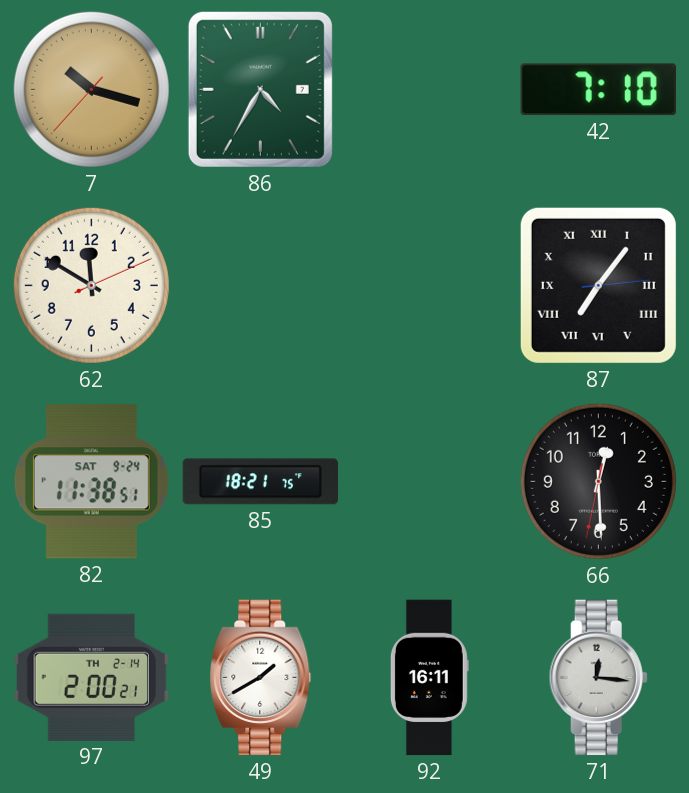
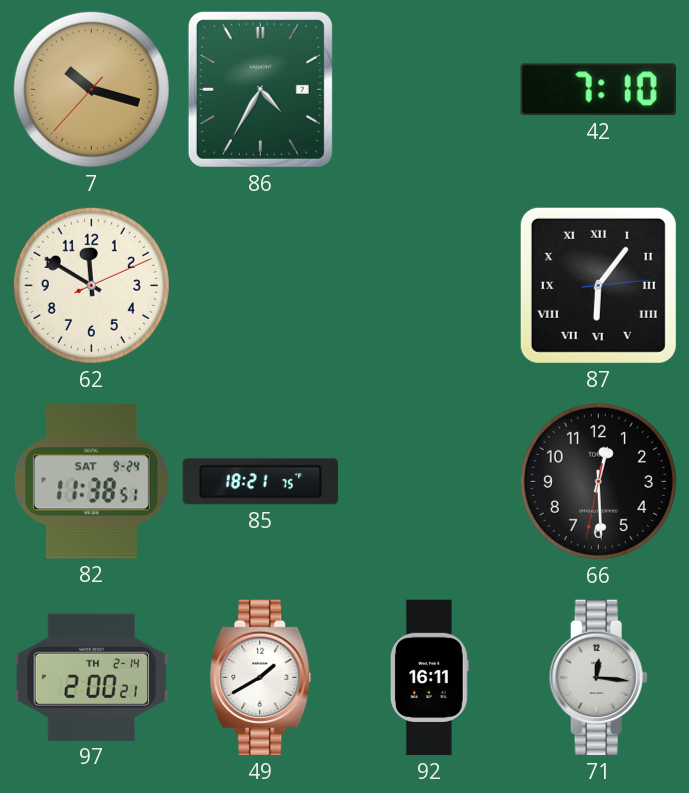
87: 7:06 -> 6:06 (598, 285)
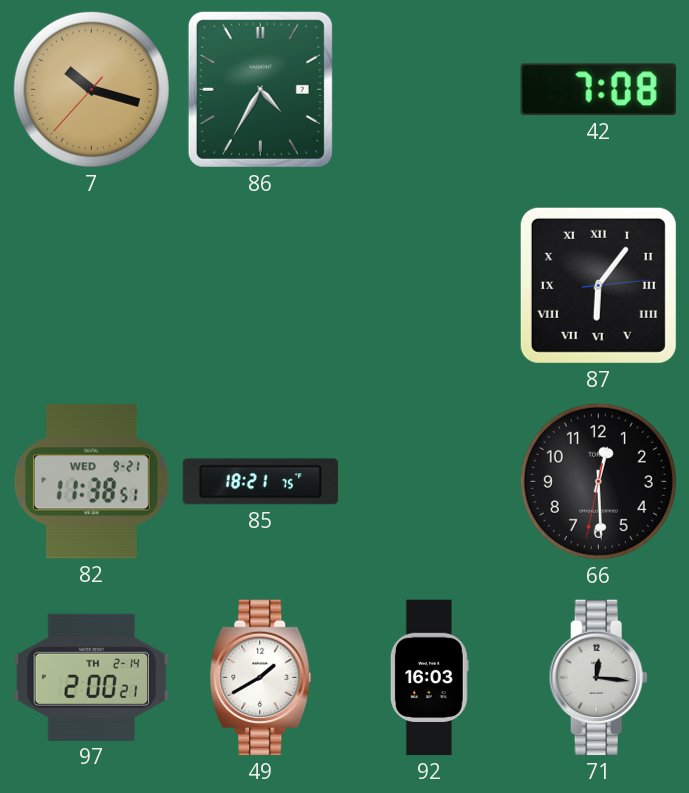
42: 7:10 -> 7:08 (598, 90)
62: 11:50 -> none (91, 285)
82 date: SAT 9-24 -> WED 9-21 (91, 482)
92: 16:11 -> 16:03 (429, 678)
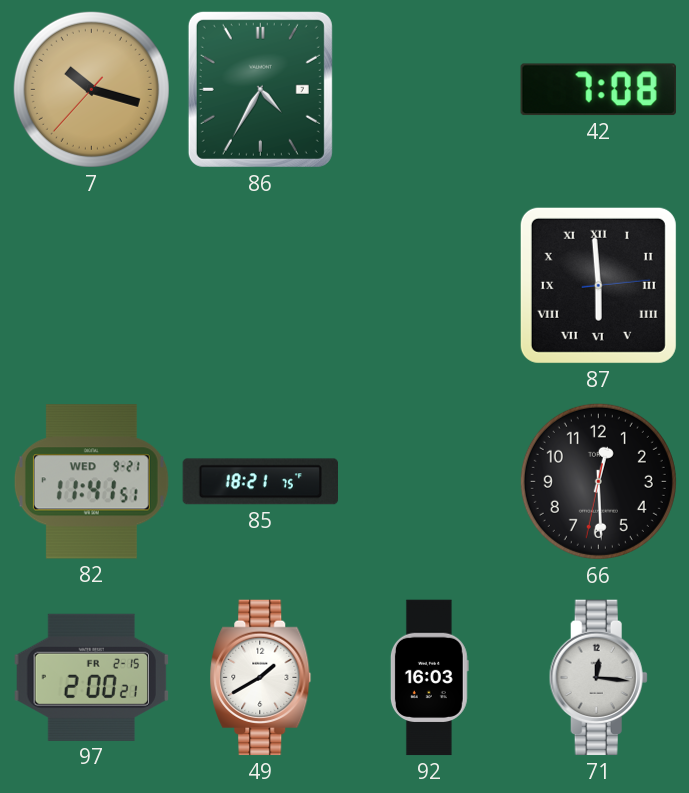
87: 6:06 -> 5:59 (598, 285)
82: 11:38 -> 11:41 (91, 482)
97 date: TH 2-14 -> FR 2-15 (91, 677)
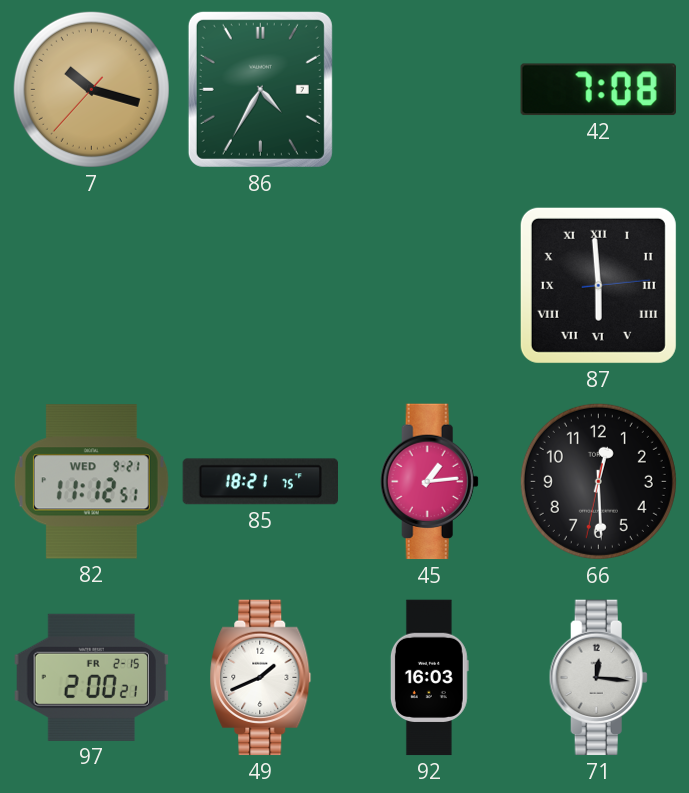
82: 11:41 -> 11:12 (91, 482)
45: none -> 1:14 (429, 482)
49: 1:40 -> 1:41 (261, 678)
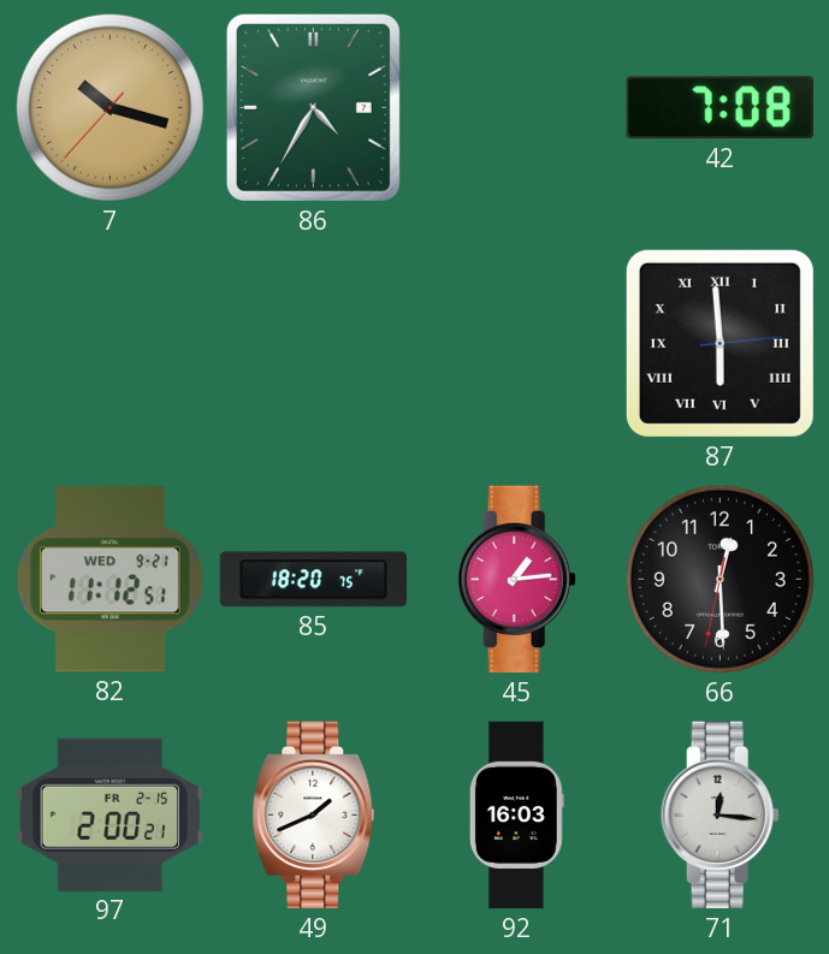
85: 18:21 -> 18:20 (314, 580)
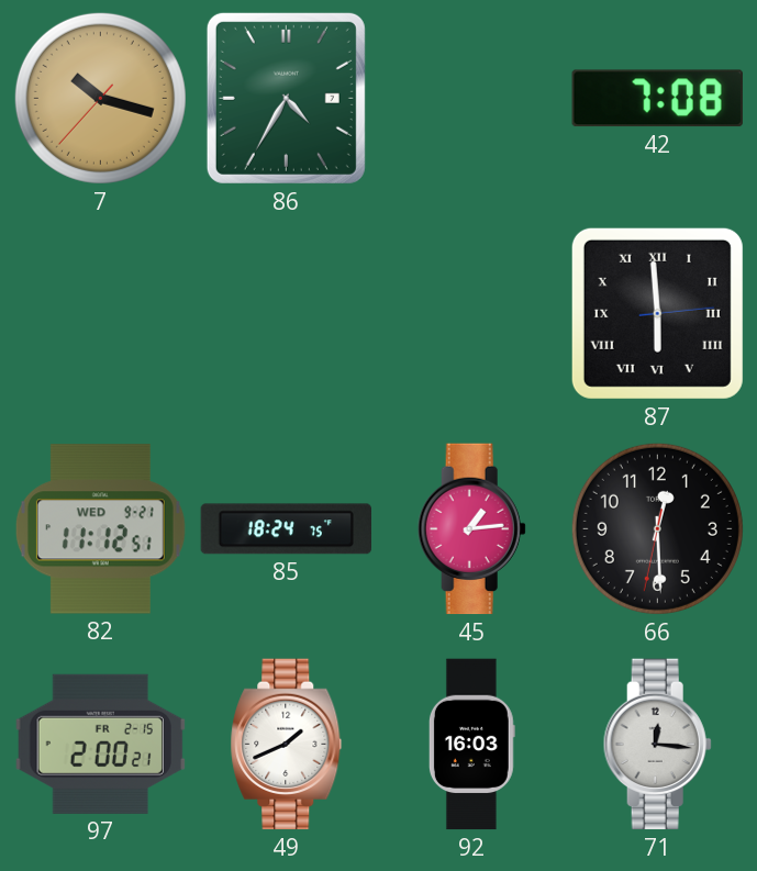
85: 18:20 -> 18:24 (287, 529)
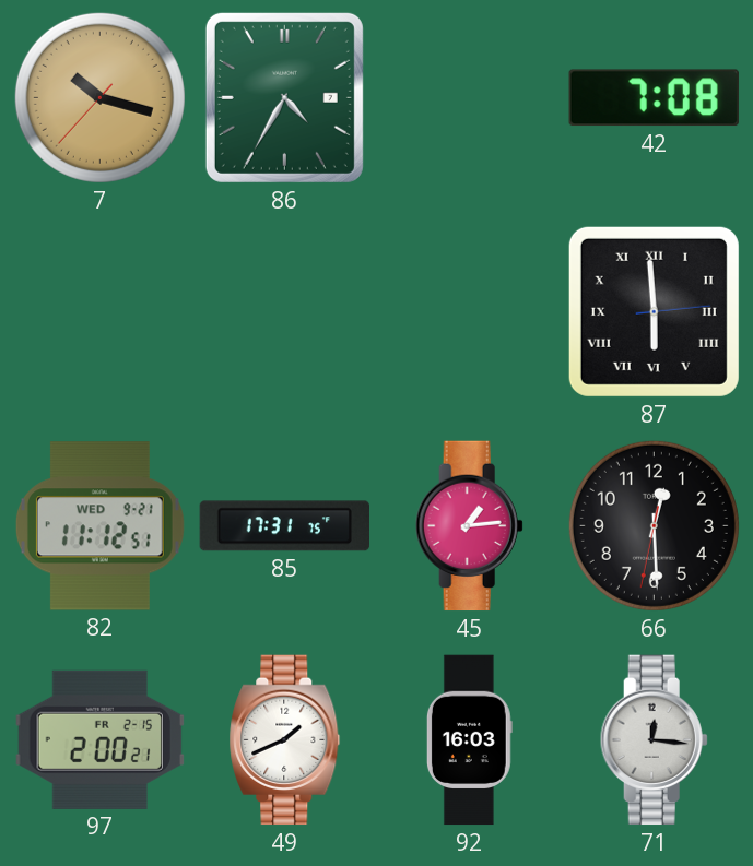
85: 18:24 -> 17:31 (285, 526)
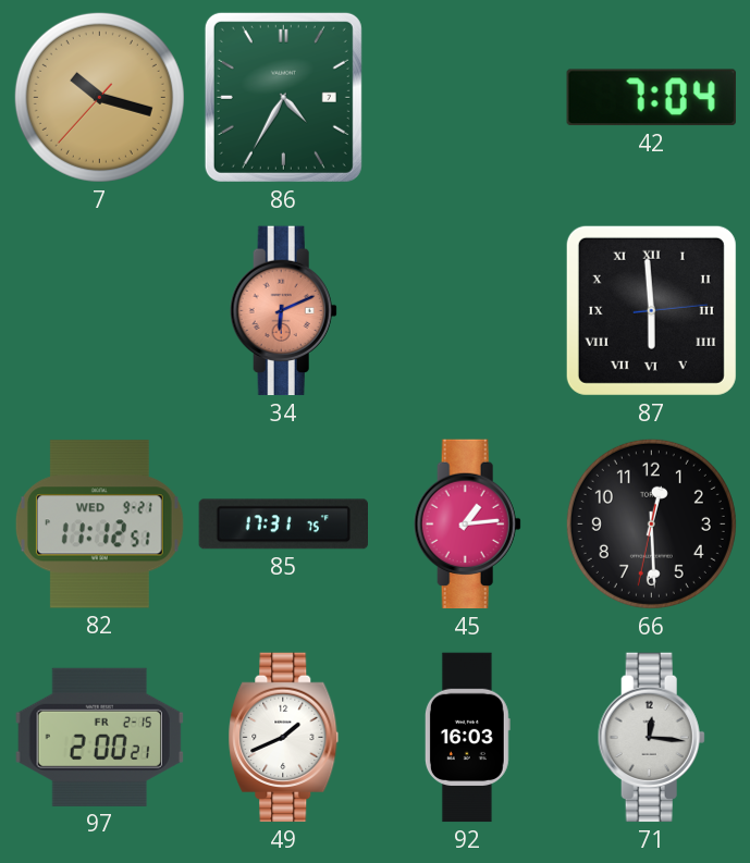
42: 7:08 -> 7:04 (651, 98)
34: none -> 6:11 (283, 311)
